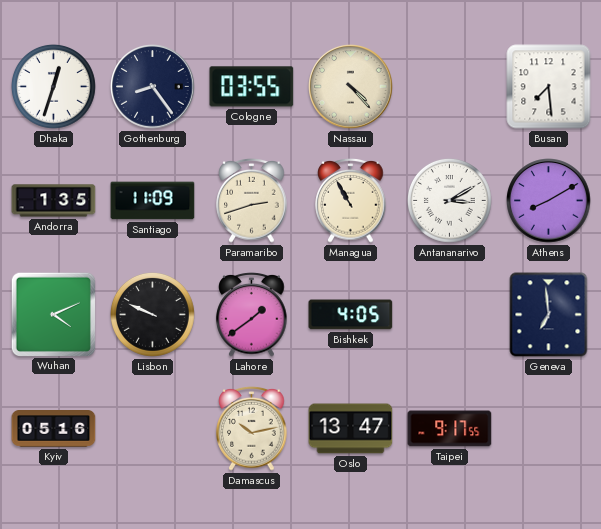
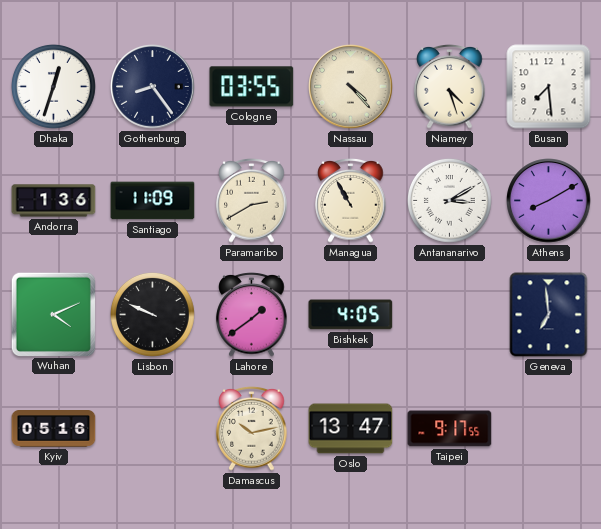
Niamey: none -> 4:27 (450, 87)
Andorra: 1:35 -> 1:36 (54, 201)
Paramaribo: 2:42 -> 2:40 (252, 201)
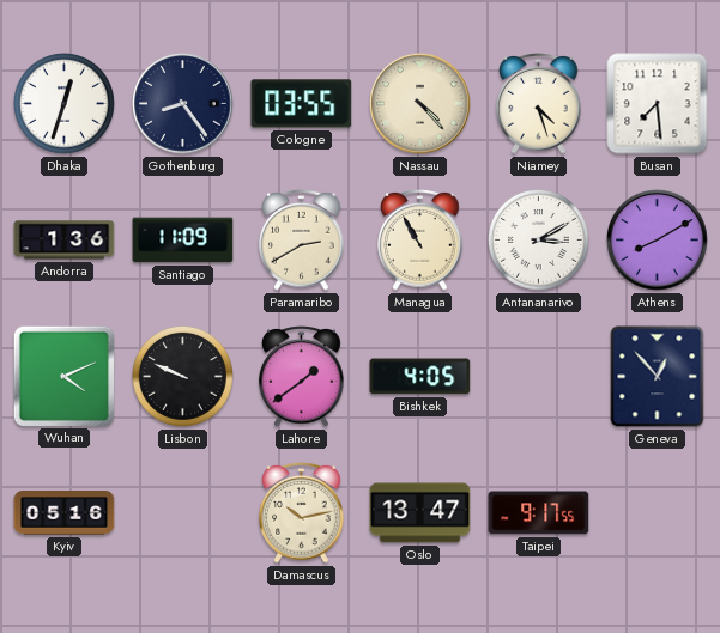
Geneva: 6:59 -> 12:53 (658, 377)
